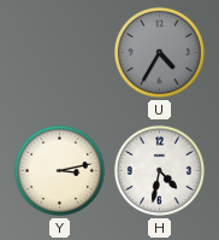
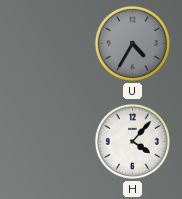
Y: 3:13 -> none (59, 170)
H: 4:32 -> 4:07 (132, 141)
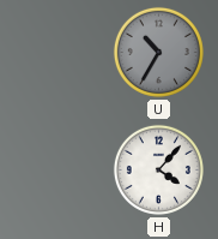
U: 4:35 -> 10:35 (158, 52)
